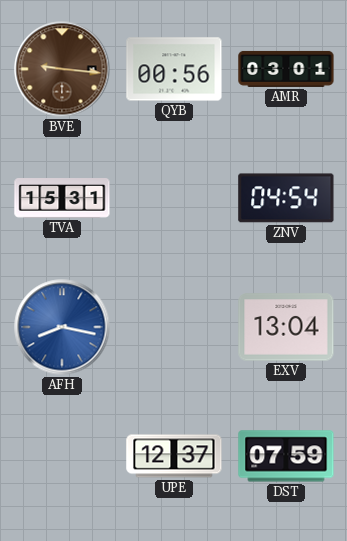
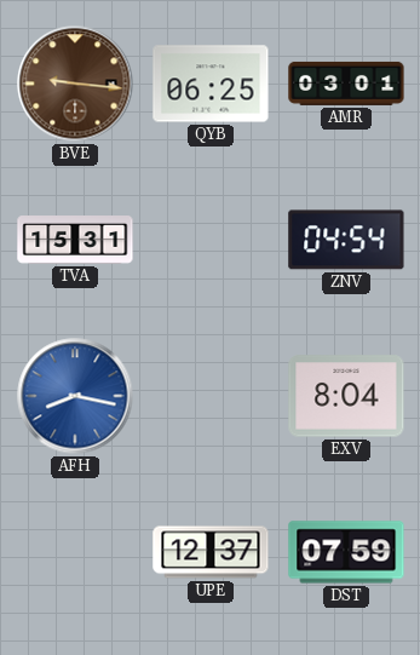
QYB: 00:56 -> 06:25 (211, 84)
EXV: 13:04 -> 8:04 (346, 396)
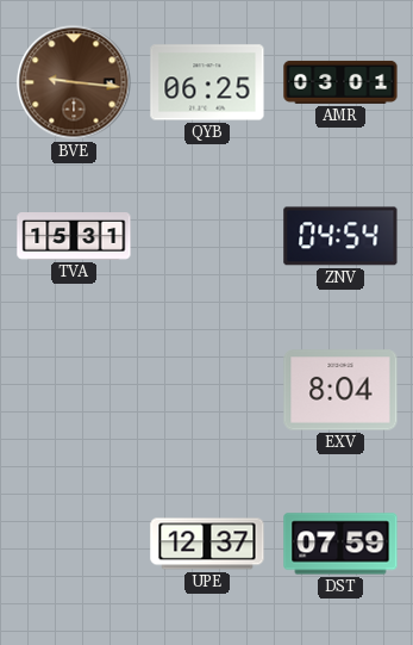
AFH: 8:17 -> none (75, 396)
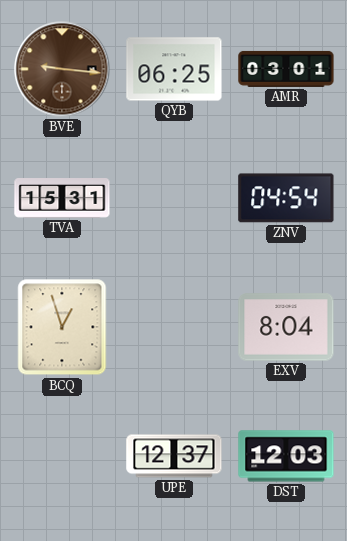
BCQ: none -> 12:57 (62, 327)
DST: 07:59 -> 12:03 (286, 456)
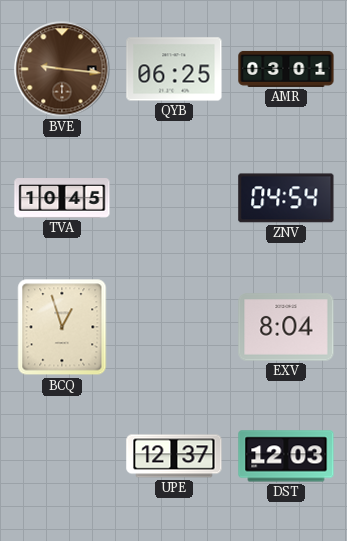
TVA: 15:31 -> 10:45 (62, 199)
